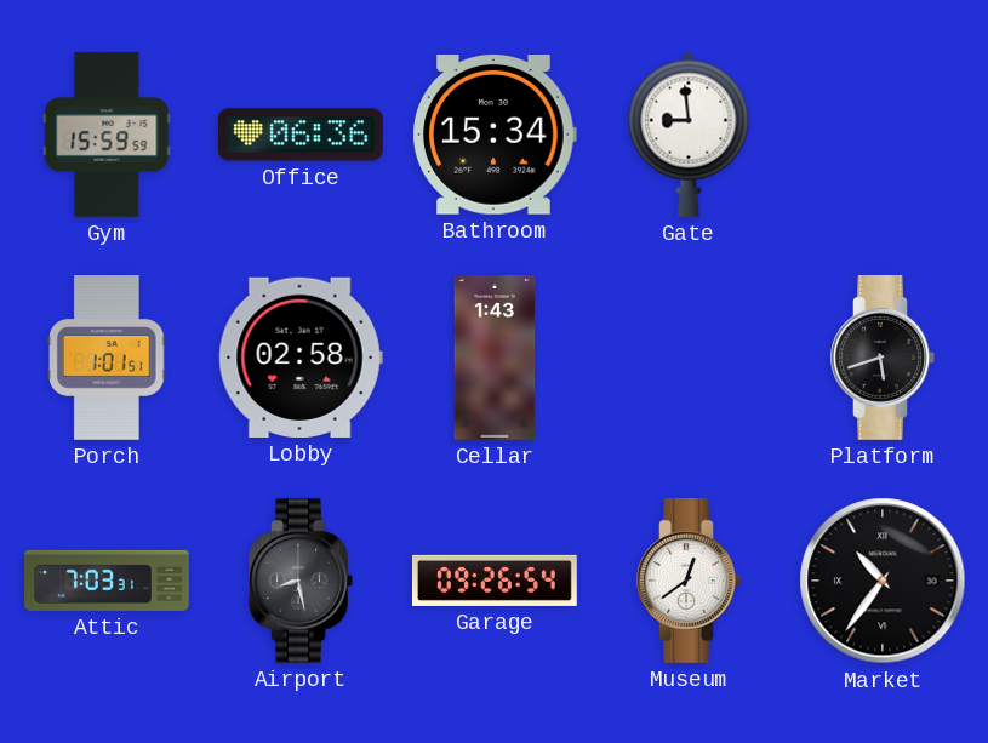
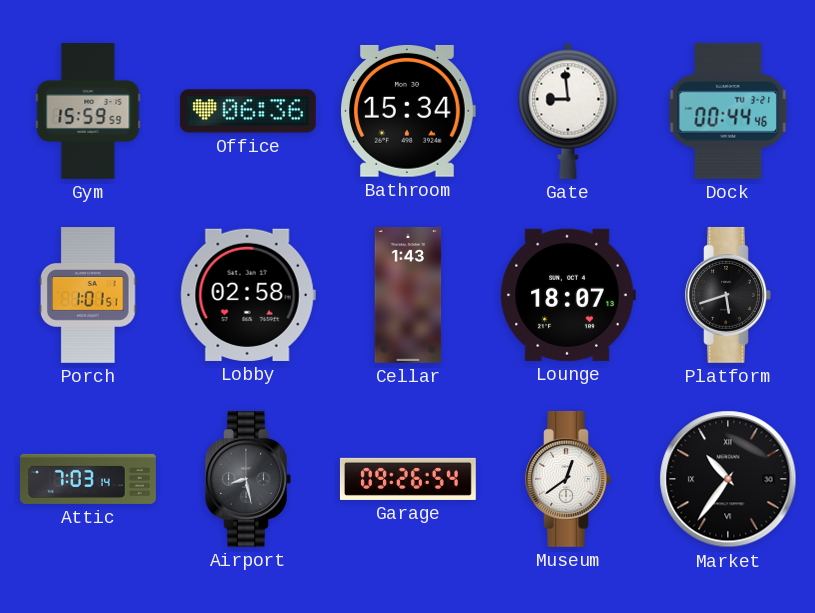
Dock: none -> 00:44 (728, 111)
Lounge: none -> 18:07 (568, 295)
Attic: 7:03:31 -> 7:03:14 (89, 479)
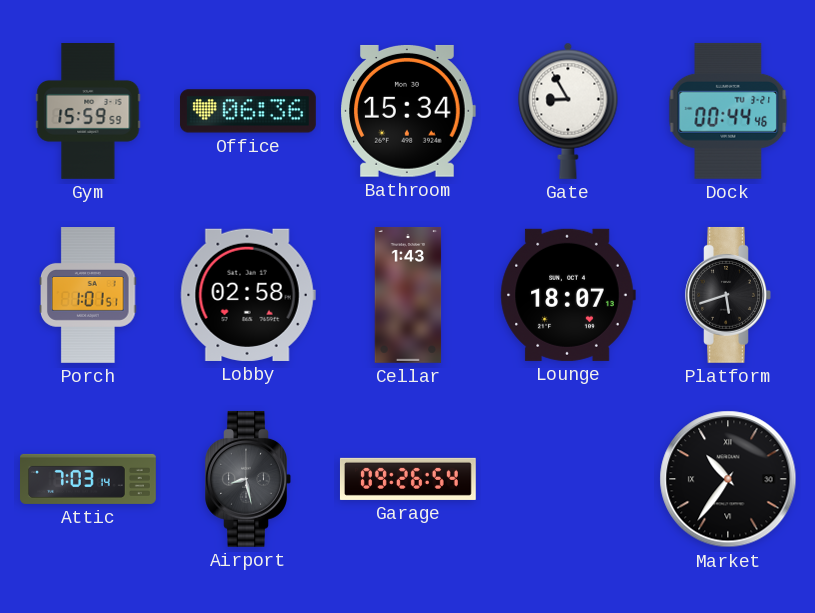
Gate: 8:59 -> 8:55 (568, 111)
Museum: 12:39 -> none (568, 479)
